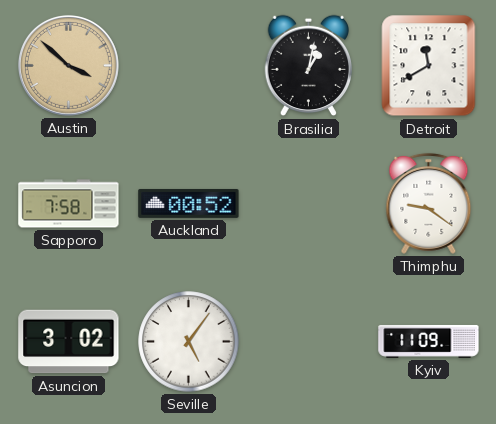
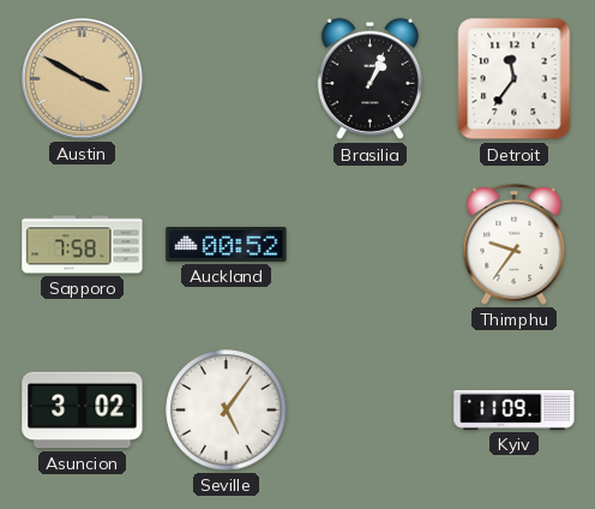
Austin: 3:52 -> 3:50 (82, 78)
Brasilia: 1:02 -> 1:04 (369, 79)
Detroit: 11:40 -> 11:36 (515, 79)
Thimphu: 9:21 -> 9:36 (515, 244)
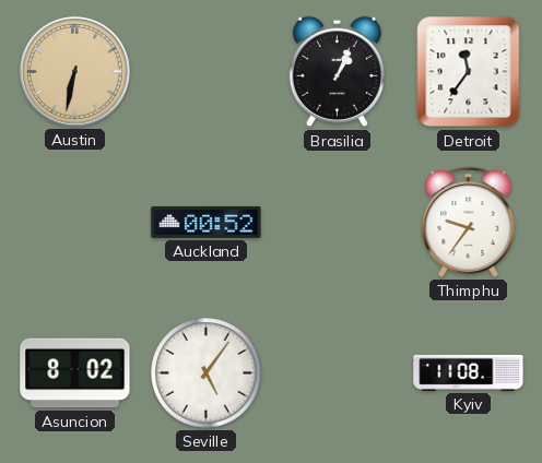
Austin: 3:50 -> 6:32 (74, 71)
Sapporo: 7:58 -> none (83, 245)
Asuncion: 3:02 -> 8:02 (75, 373)
Kyiv: 11:09 -> 11:08 (469, 372)
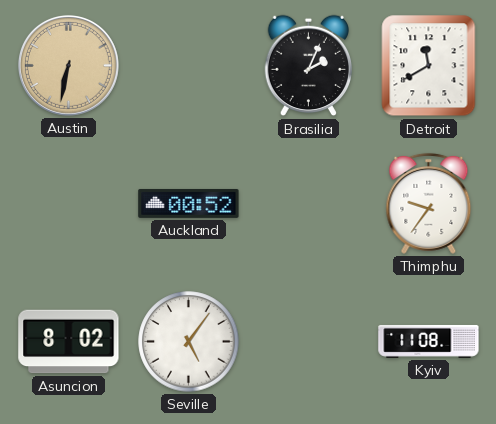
Brasilia: 1:04 -> 2:04 (308, 66)
Detroit: 11:36 -> 11:40 (429, 66)
